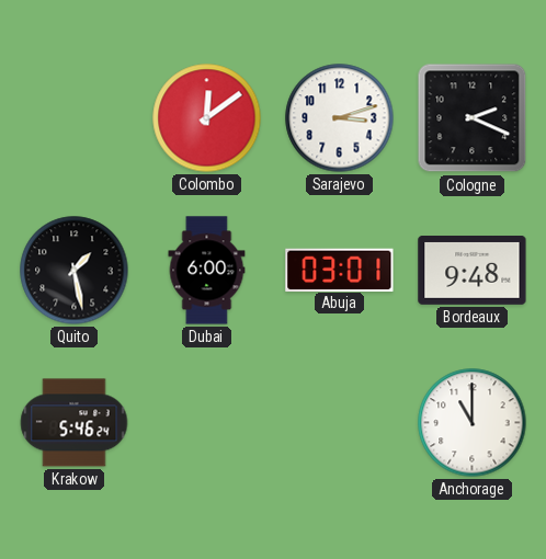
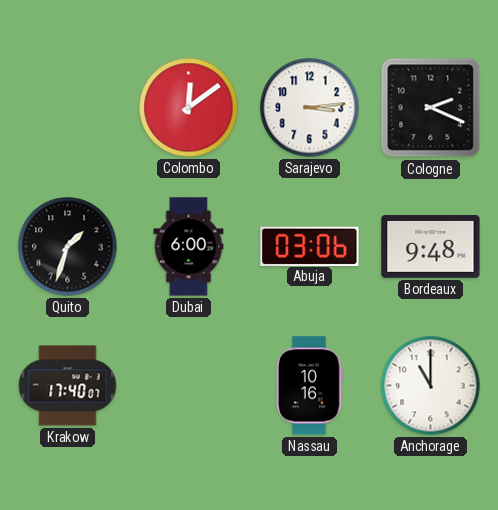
Sarajevo: 3:12 -> 3:14 (310, 108)
Quito: 1:28 -> 1:33 (68, 247)
Abuja: 03:01 -> 03:06 (310, 246)
Krakow: 5:46 -> 17:40 (68, 386)
Nassau: none -> 10:16 (310, 386)
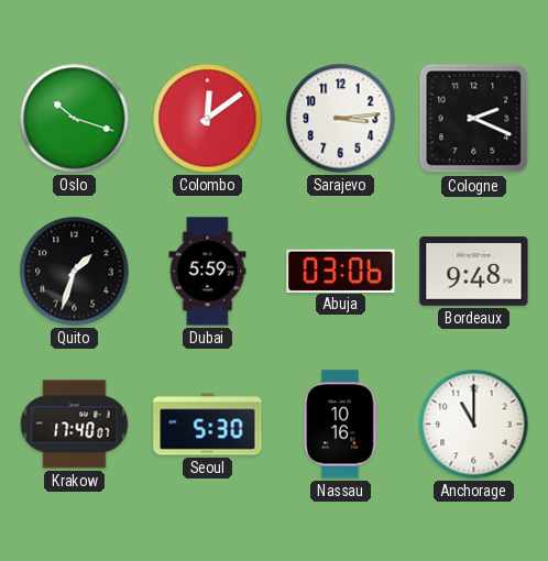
Oslo: none -> 10:18 (75, 119)
Dubai: 6:00 -> 5:59 (208, 272)
Seoul: none -> 5:30 (208, 425)
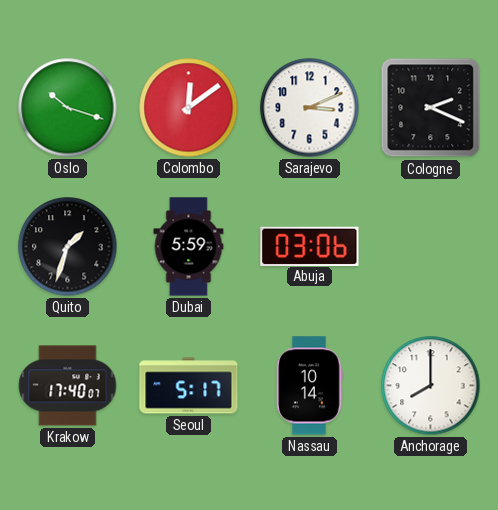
Sarajevo: 3:14 -> 3:11 (310, 108)
Bordeaux: 9:48 -> none (474, 272)
Seoul: 5:30 -> 5:17 (189, 386)
Nassau: 10:16 -> 10:14 (310, 386)
Anchorage: 11:00 -> 8:00 (431, 386)
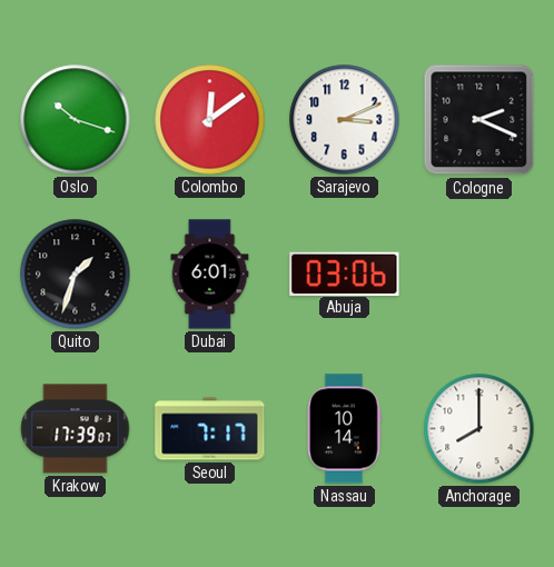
Dubai: 5:59 -> 6:01 (210, 275)
Krakow: 17:40 -> 17:39 (76, 429)
Seoul: 5:17 -> 7:17 (210, 429)
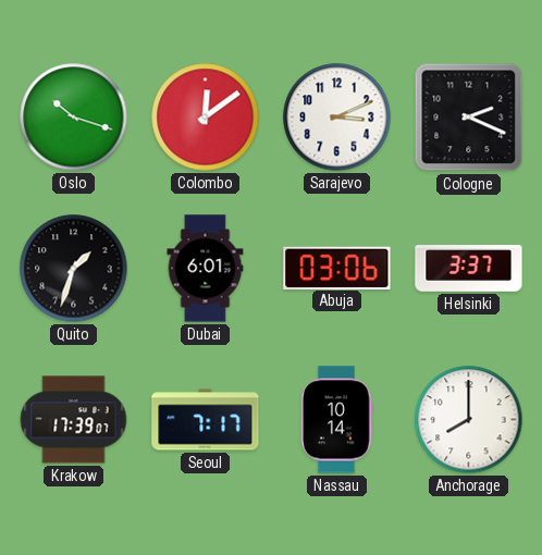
Helsinki: none -> 3:37 (469, 269)
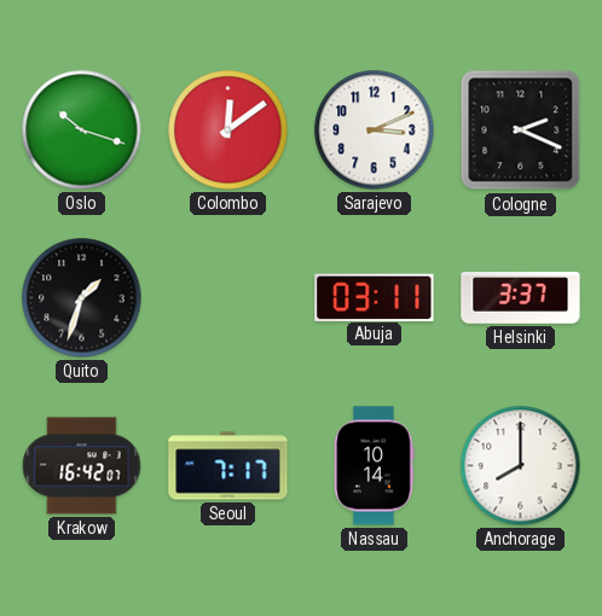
Dubai: 6:01 -> none (206, 269)
Abuja: 03:06 -> 03:11 (375, 297)
Krakow: 17:39 -> 16:42 (82, 466)
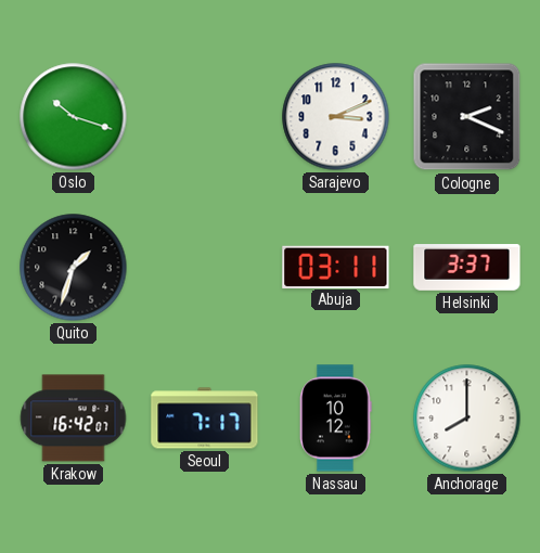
Colombo: 12:09 -> none (228, 130)
Nassau: 10:14 -> 10:12 (336, 419)
